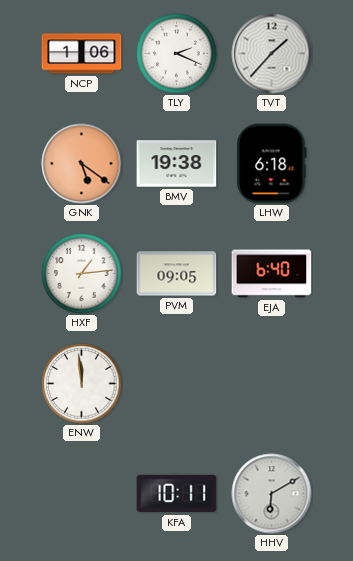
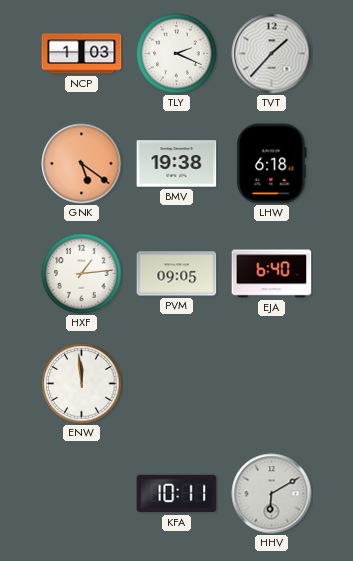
NCP: 1:06 -> 1:03 (82, 54)
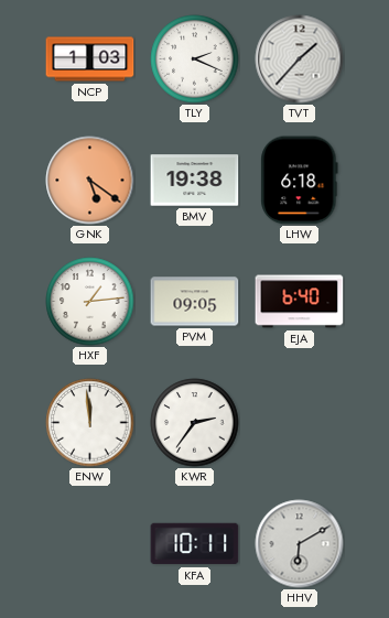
KWR: none -> 2:36 (195, 423)
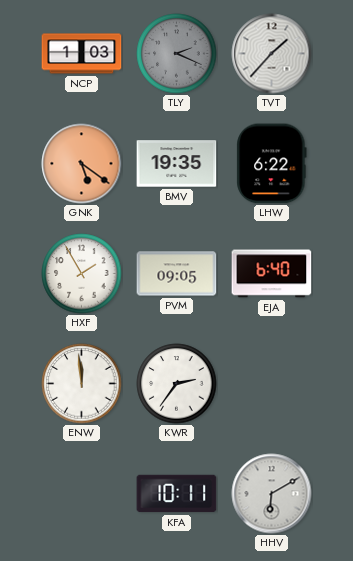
TLY dial: white -> grey (177, 54)
BMV: 19:38 -> 19:35 (177, 164)
LHW: 6:18 -> 6:22 (272, 164)
HXF: 1:14 -> 1:55 (82, 274)
